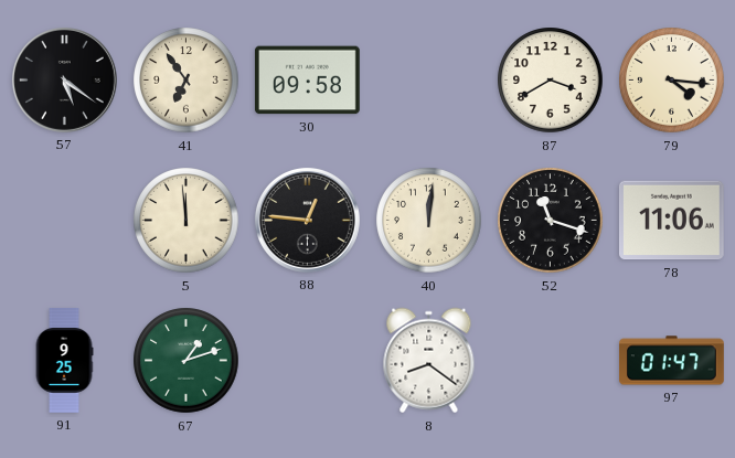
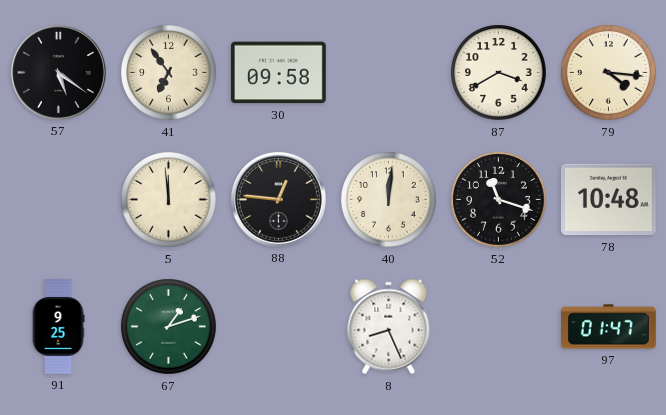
78: 11:06 -> 10:48 (608, 200)
8: 8:21 -> 8:26 (389, 327)
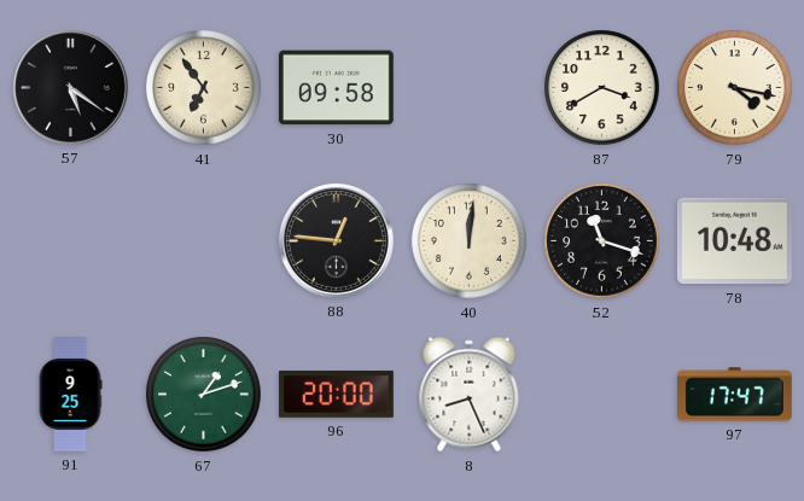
79: 4:16 -> 4:17 (735, 88)
5: 11:59 -> none (169, 200)
96: none -> 20:00 (337, 395)
97: 01:47 -> 17:47 (735, 395)
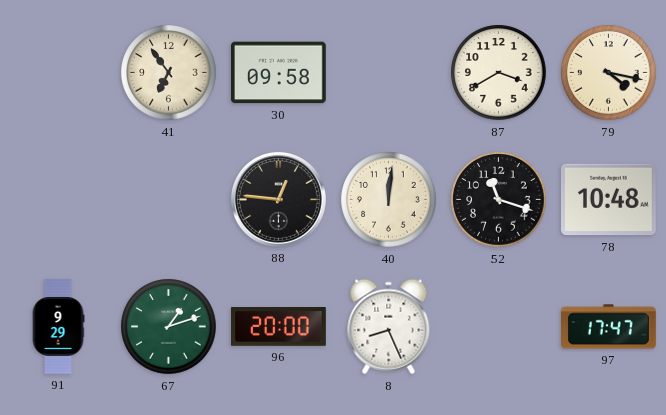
57: 5:21 -> none (70, 87)
91: 9:25 -> 9:29 (58, 327)
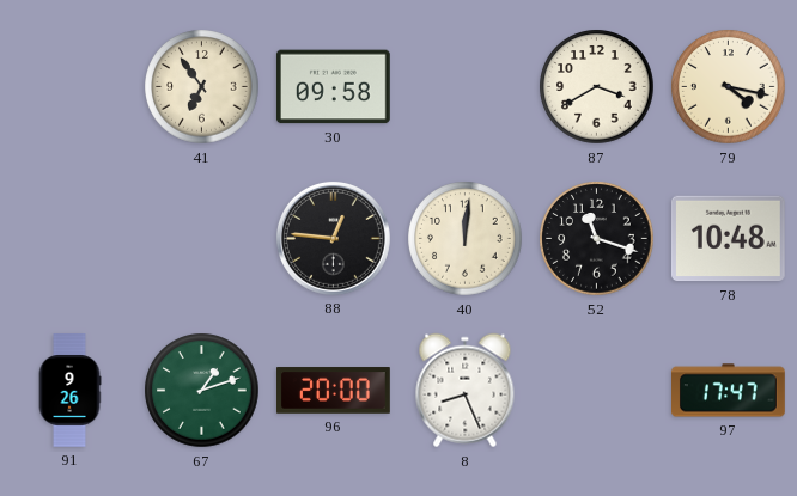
91: 9:29 -> 9:26 (69, 391)
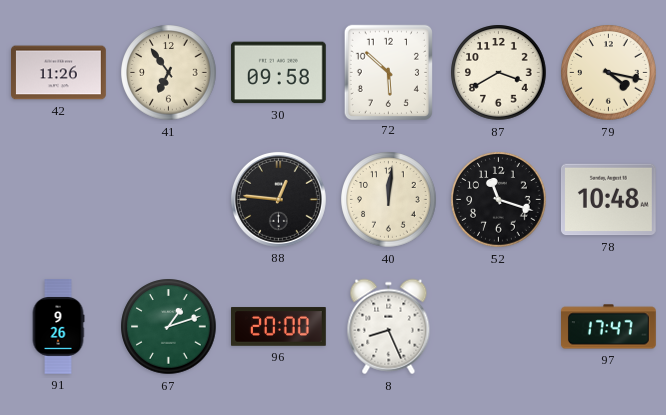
42: none -> 11:26 (59, 73)
72: none -> 5:52 (388, 72)
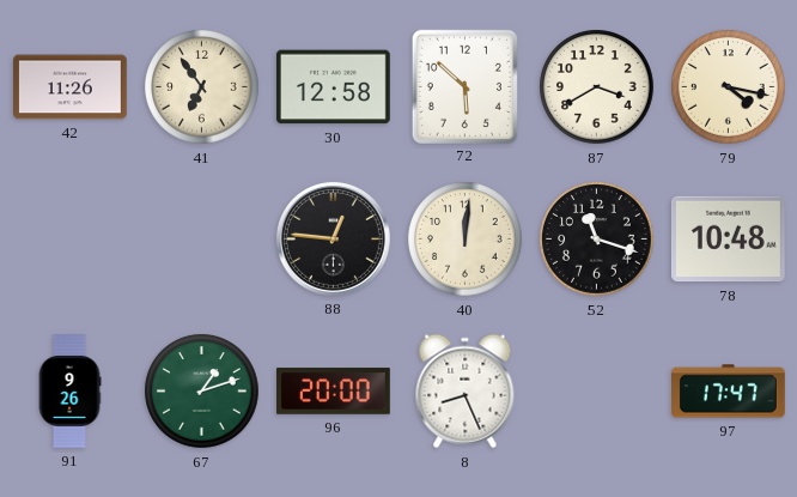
30: 09:58 -> 12:58 (333, 87)
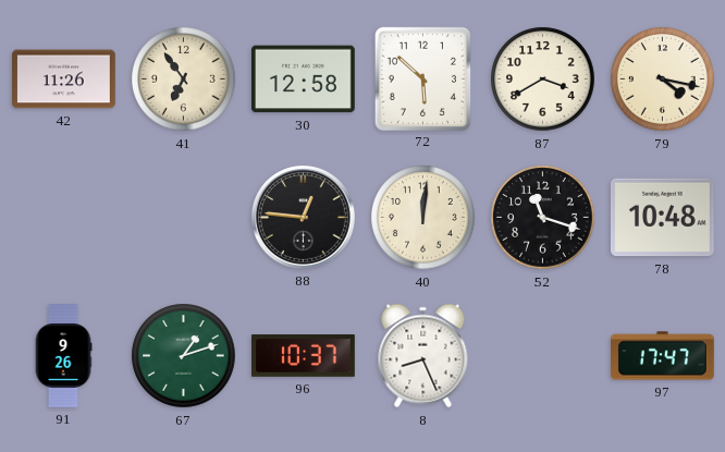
96: 20:00 -> 10:37 (304, 356)
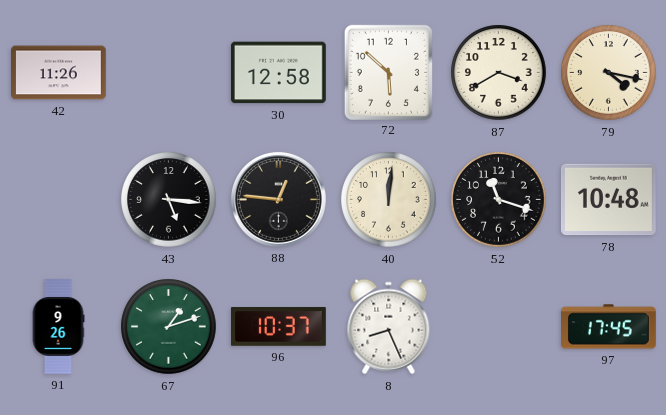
41: 6:54 -> none (184, 80)
43: none -> 5:16 (169, 200)
97: 17:47 -> 17:45 (609, 327)
